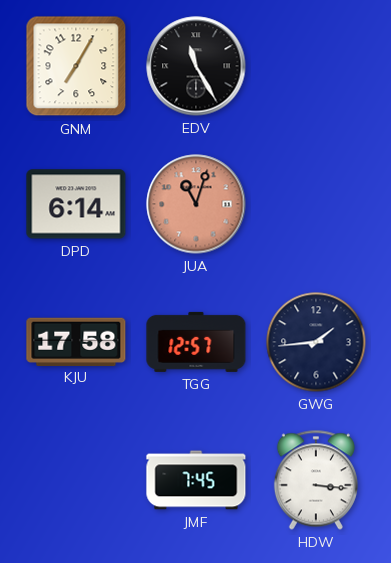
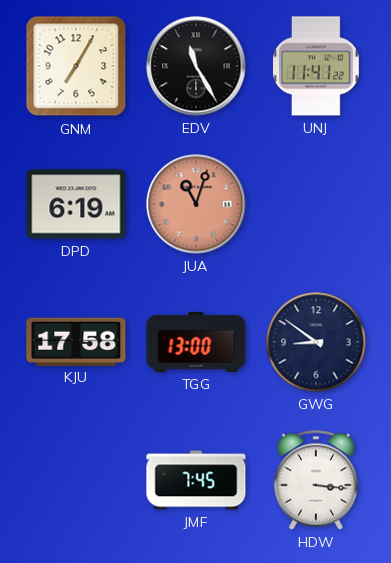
UNJ: none -> 11:41 (316, 66)
DPD: 6:14 -> 6:19 (76, 204)
TGG: 12:57 -> 13:00 (196, 342)
GWG: 1:44 -> 8:51 (316, 342)
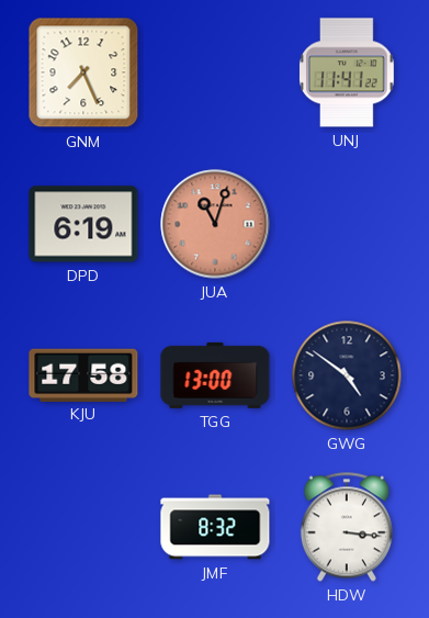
GNM: 7:05 -> 7:26 (83, 72)
EDV: 11:25 -> none (196, 66)
GWG: 8:51 -> 4:51 (347, 375)
JMF: 7:45 -> 8:32 (215, 527)
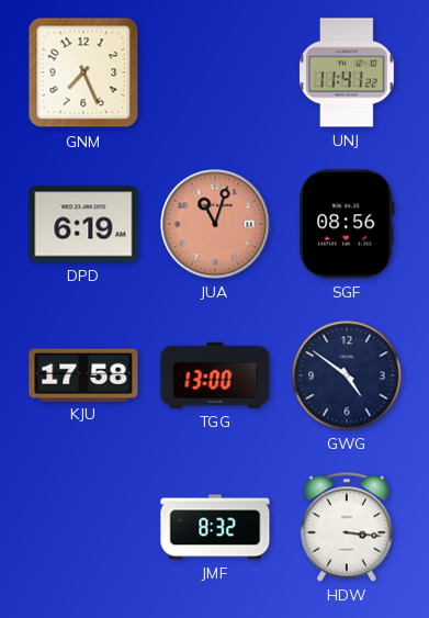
SGF: none -> 08:56 (347, 224)
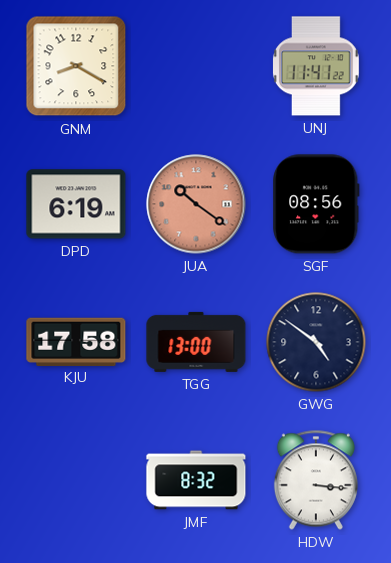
GNM: 7:26 -> 8:20 (76, 66)
JUA: 11:03 -> 10:21 (196, 204)
